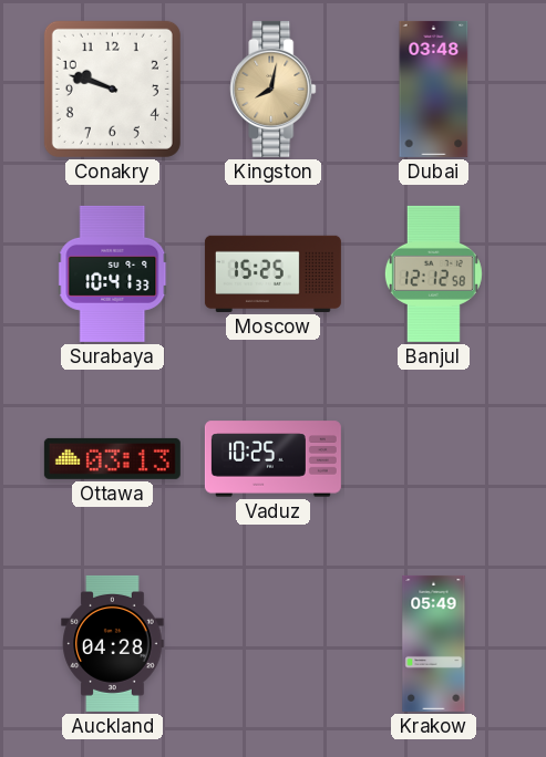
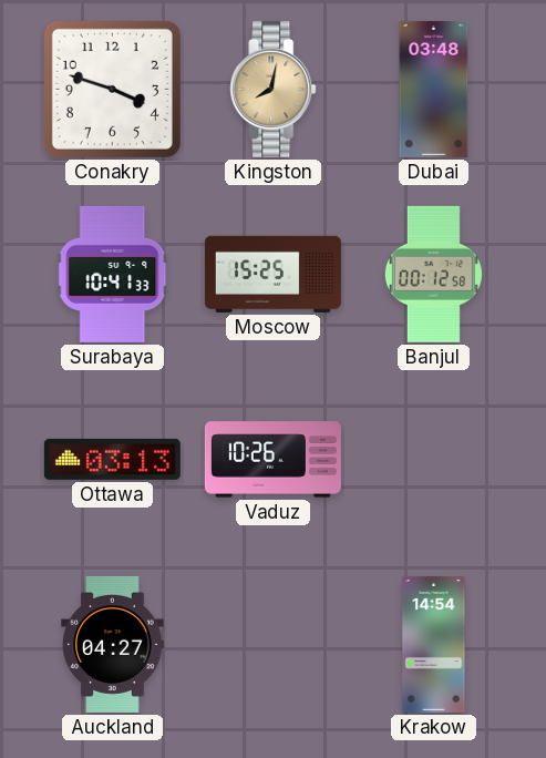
Conakry: 9:48 -> 3:48 (112, 89)
Banjul: 12:12 -> 00:12 (433, 274)
Vaduz: 10:25 -> 10:26 (272, 460)
Auckland: 04:28 -> 04:27 (113, 644)
Krakow: 05:49 -> 14:54 (434, 644)
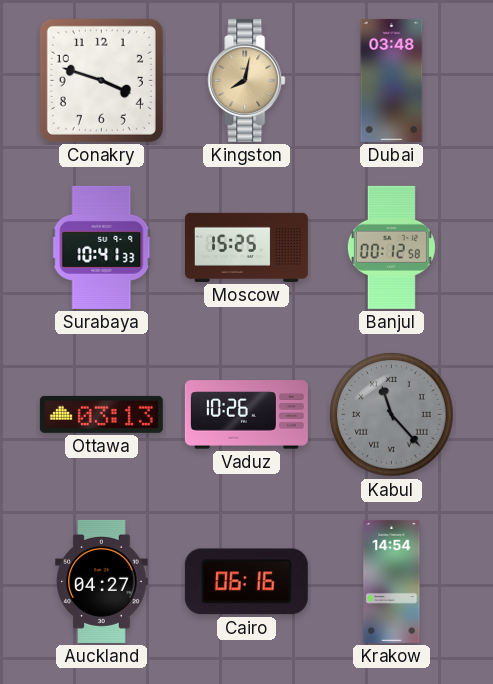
Kabul: none -> 11:23 (392, 415)
Cairo: none -> 06:16 (246, 582)
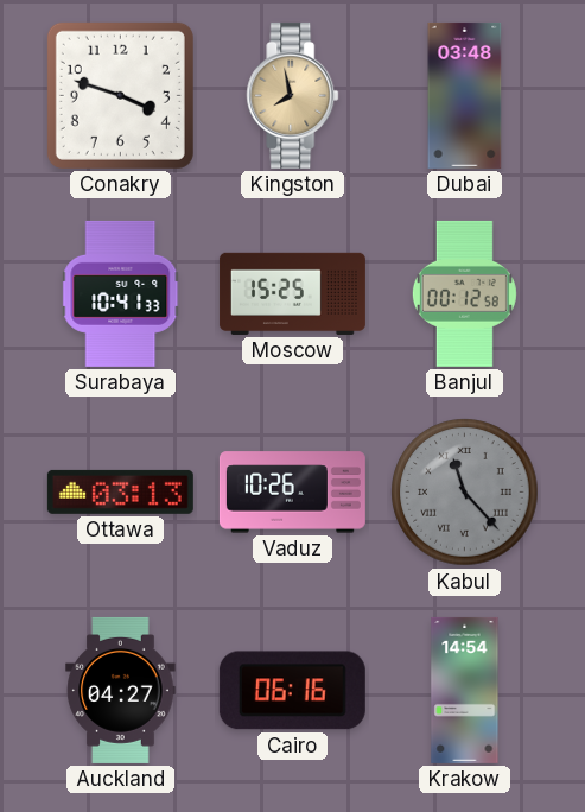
Kingston: 8:02 -> 7:58 (293, 95)
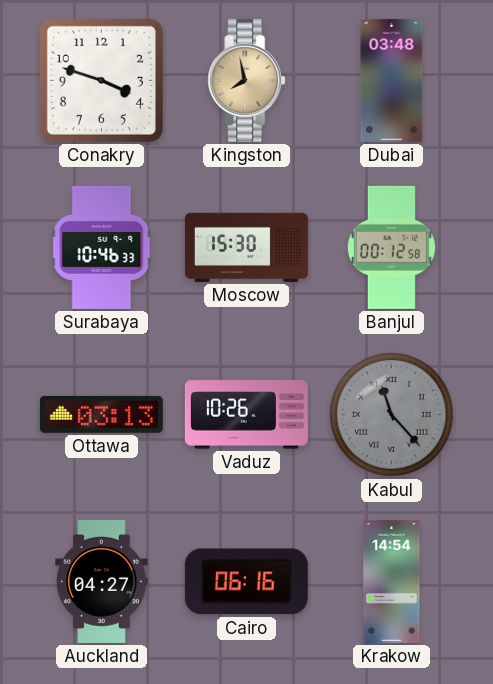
Surabaya: 10:41 -> 10:46 (102, 247)
Moscow: 15:25 -> 15:30 (246, 247)
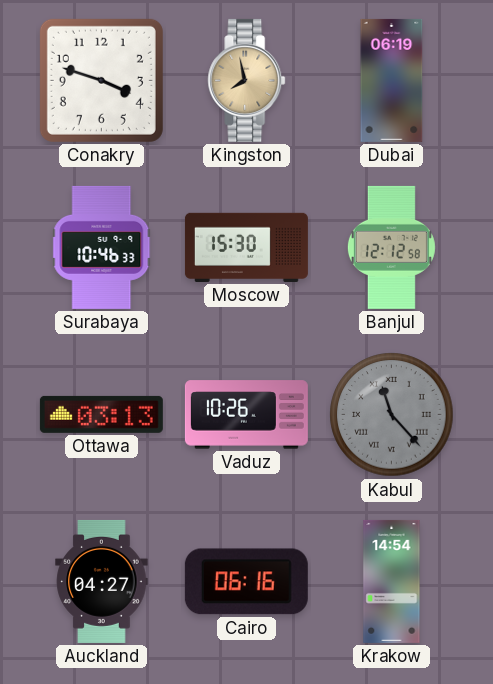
Dubai: 03:48 -> 06:19 (392, 80)
Banjul: 00:12 -> 12:12 (391, 247)
